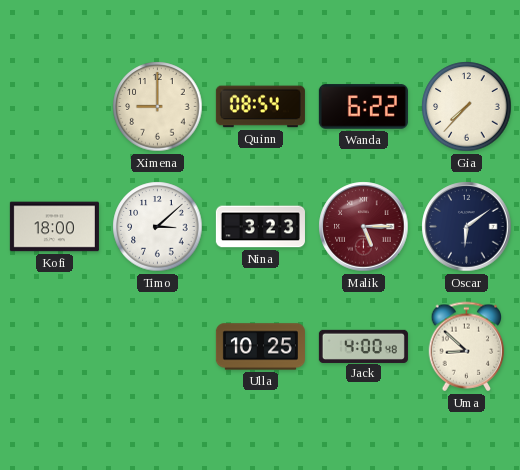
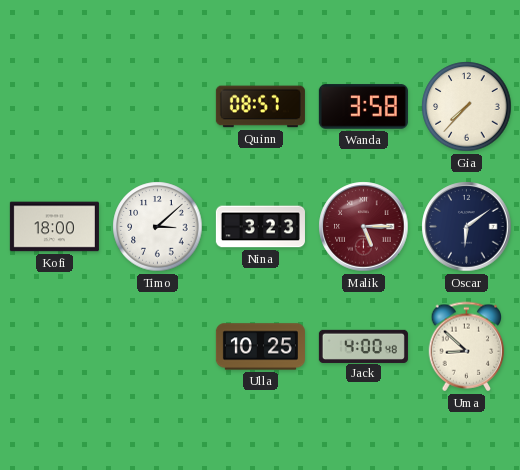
Ximena: 9:00 -> none (158, 107)
Quinn: 08:54 -> 08:57 (260, 107)
Wanda: 6:22 -> 3:58 (363, 107)
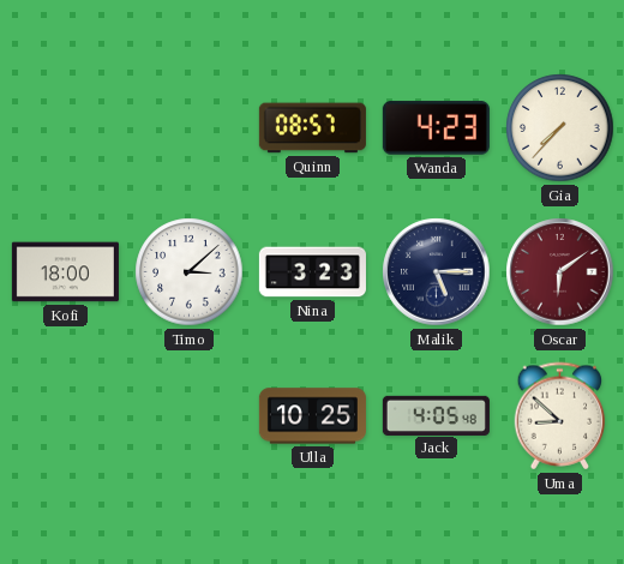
Wanda: 3:58 -> 4:23 (436, 128)
Malik dial: burgundy -> navy (437, 272)
Oscar dial: navy -> burgundy (560, 272)
Jack: 4:00 -> 4:05 (436, 415)
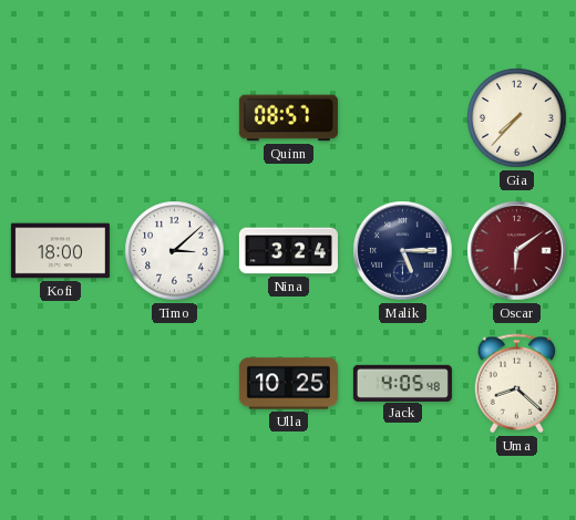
Wanda: 4:23 -> none (436, 128)
Nina: 3:23 -> 3:24 (288, 251)
Uma: 8:52 -> 8:22 (517, 384)
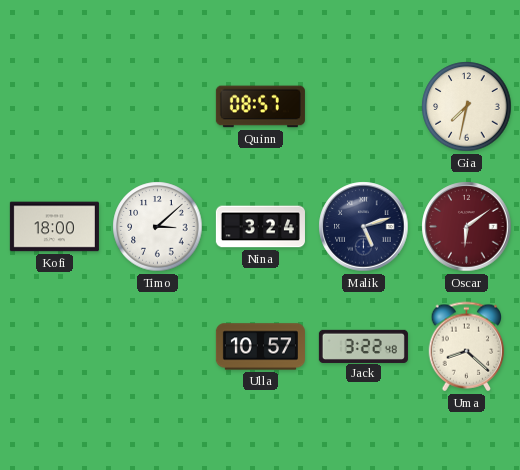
Gia: 7:37 -> 7:32 (467, 107)
Malik: 5:15 -> 5:12 (364, 227)
Ulla: 10:25 -> 10:57 (260, 347)
Jack: 4:05 -> 3:22 (363, 346)
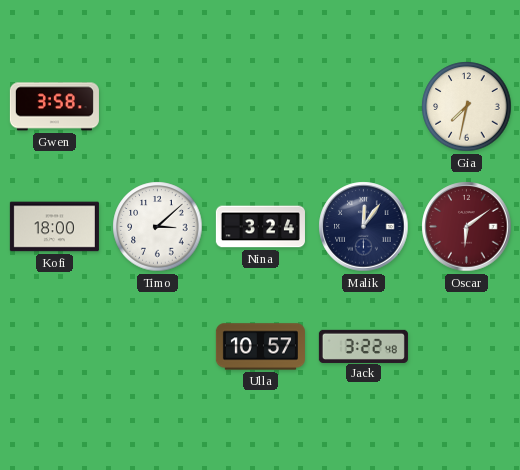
Gwen: none -> 3:58 (54, 107)
Quinn: 08:57 -> none (260, 107)
Malik: 5:12 -> 12:06 (364, 227)
Uma: 8:22 -> none (467, 347)
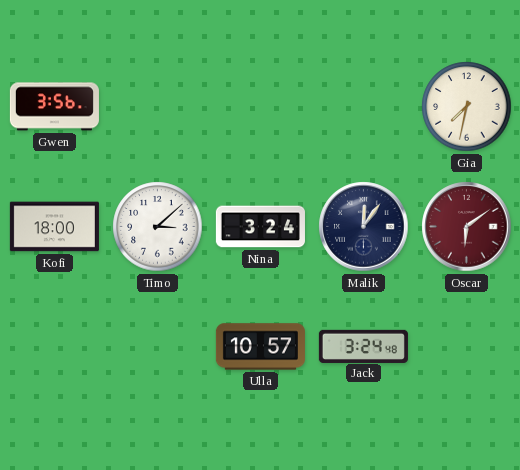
Gwen: 3:58 -> 3:56 (54, 107)
Jack: 3:22 -> 3:24 (363, 346)
